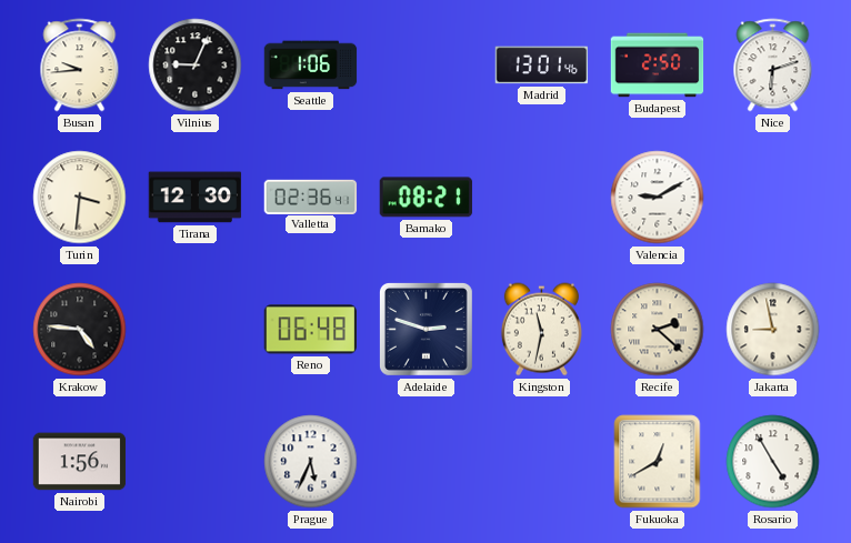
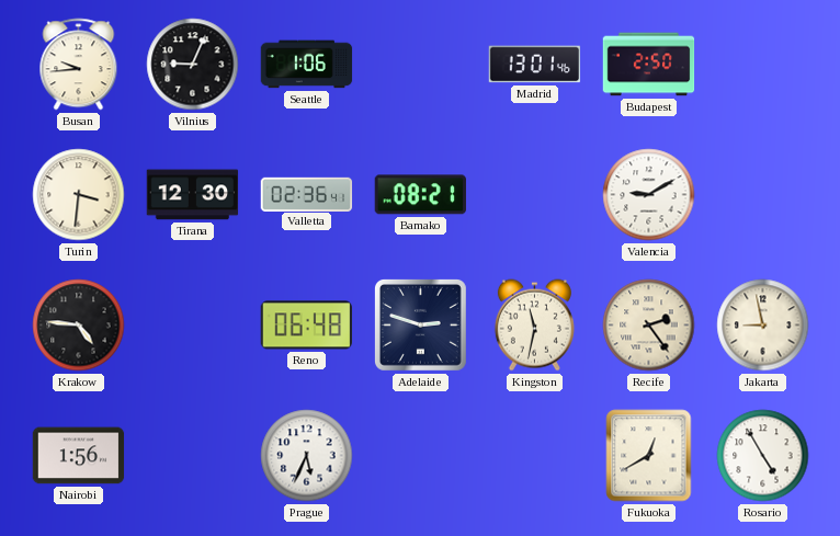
Nice: 6:12 -> none (773, 66)
Recife: 2:22 -> 2:24 (649, 326)
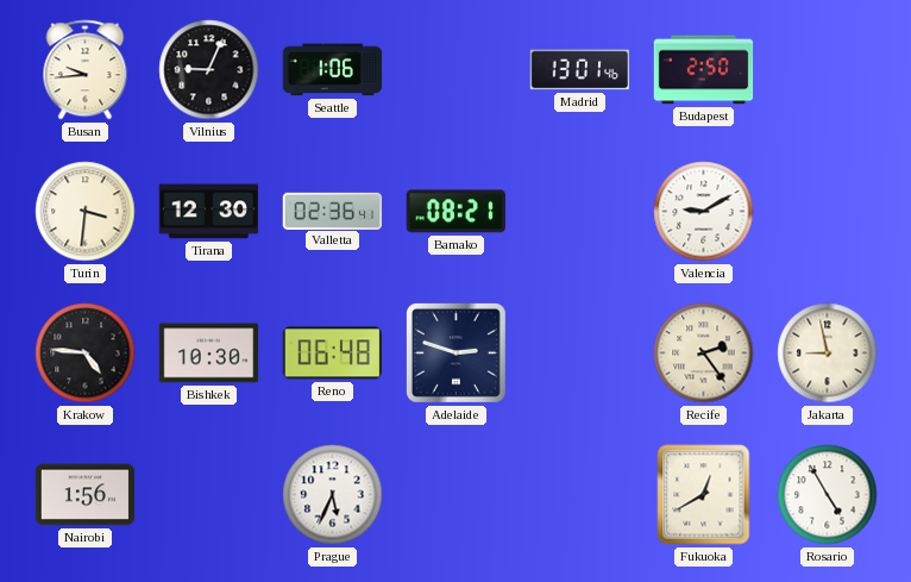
Bishkek: none -> 10:30 (209, 353)
Kingston: 11:32 -> none (534, 326)
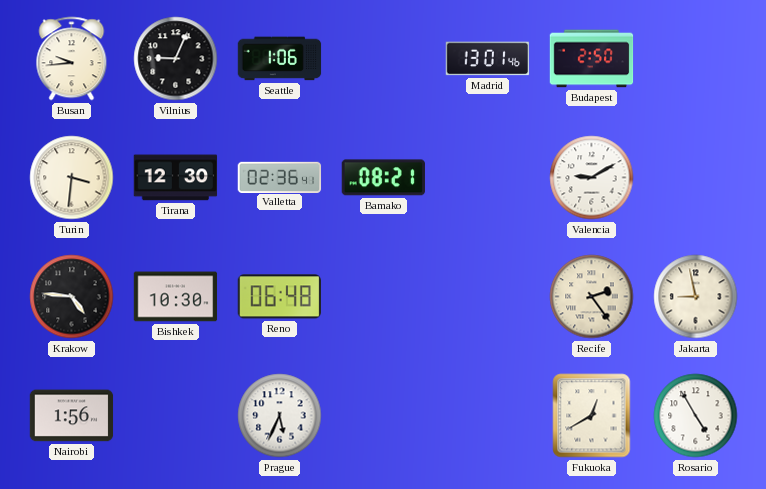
Adelaide: 2:48 -> none (455, 352)
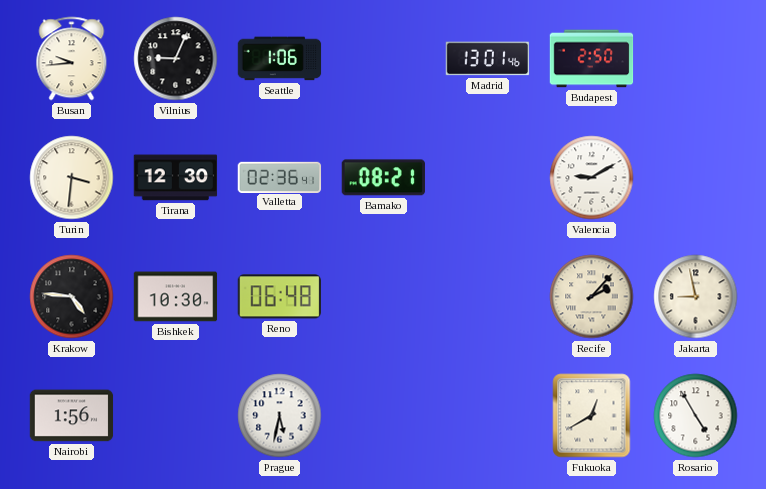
Recife: 2:24 -> 2:07 (592, 297)
Prague: 5:34 -> 5:32 (280, 416)
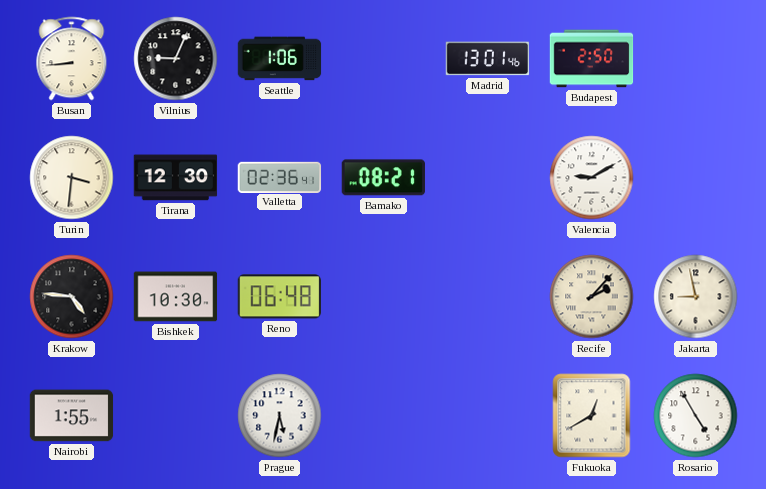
Busan: 9:44 -> 8:44 (72, 59)
Nairobi: 1:56 -> 1:55 (72, 416)
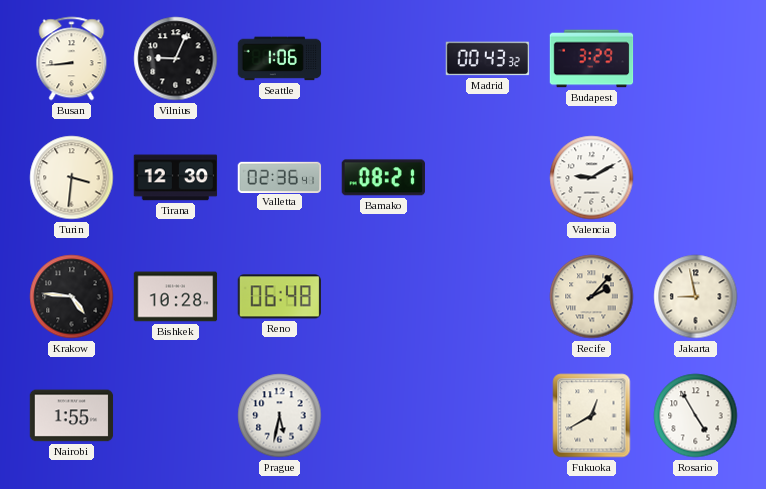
Madrid: 13:01 -> 00:43 (488, 59)
Budapest: 2:50 -> 3:29 (592, 59)
Bishkek: 10:30 -> 10:28 (176, 297)
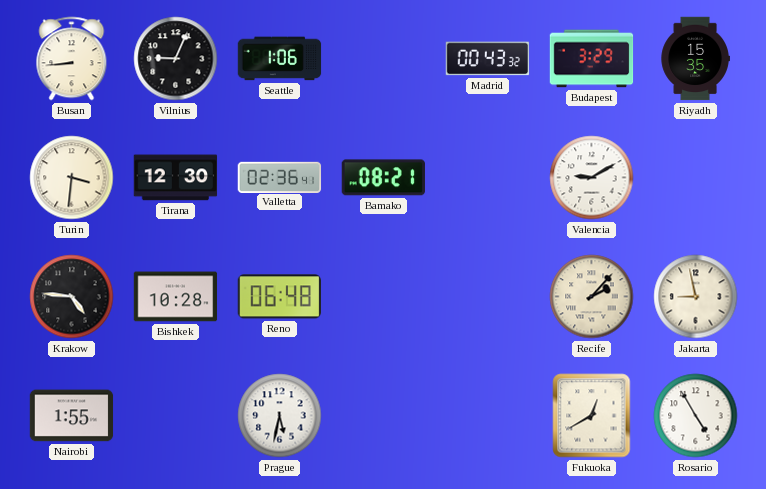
Riyadh: none -> 15:35 (695, 59)
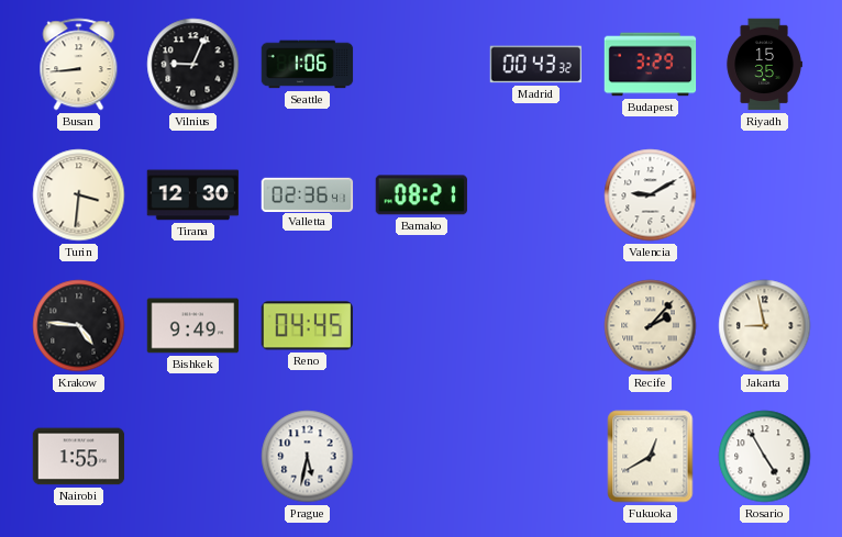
Bishkek: 10:28 -> 9:49 (193, 326)
Reno: 06:48 -> 04:45 (307, 326)
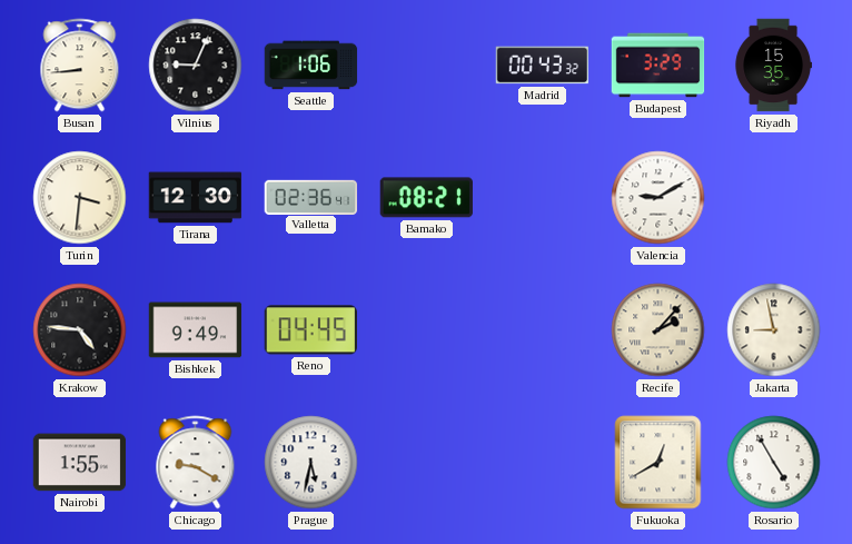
Chicago: none -> 9:20 (196, 463)
